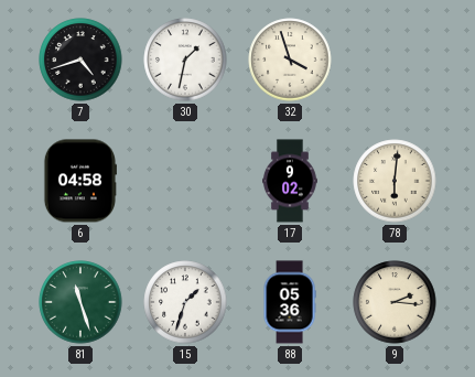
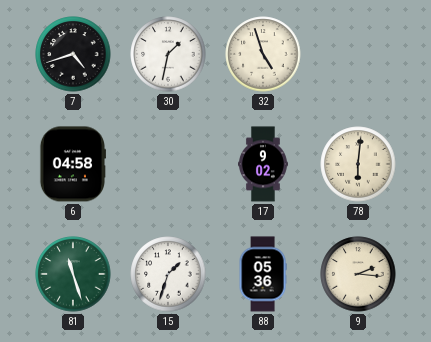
32: 3:57 -> 4:57 (263, 54)
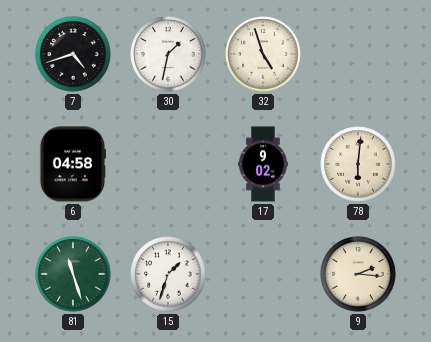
88: 05:36 -> none (263, 274)
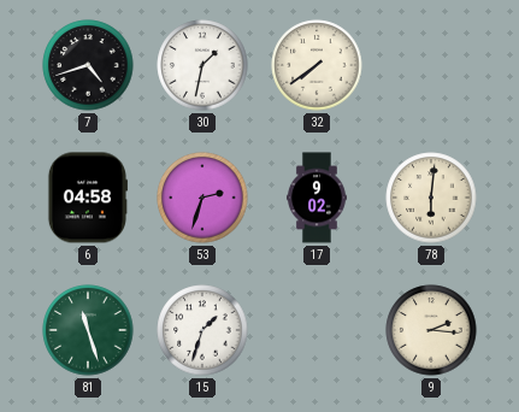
32: 4:57 -> 7:39 (317, 65)
53: none -> 2:33 (202, 198)
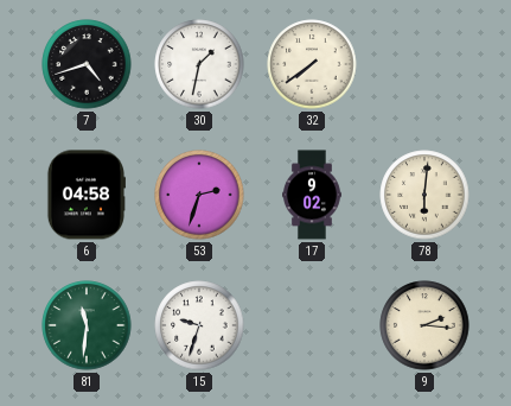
81: 11:27 -> 11:31 (87, 325)
15: 1:33 -> 9:33 (199, 325)
